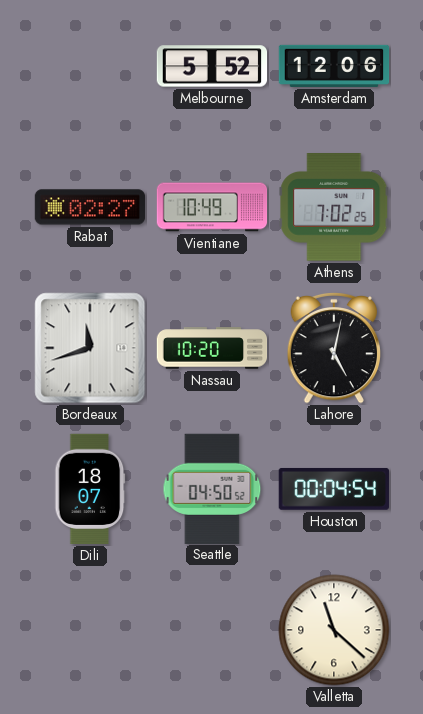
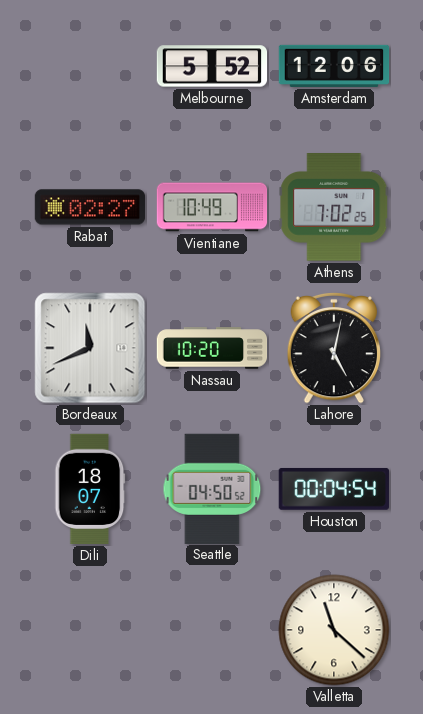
Bordeaux: 11:42 -> 11:41 (90, 348)
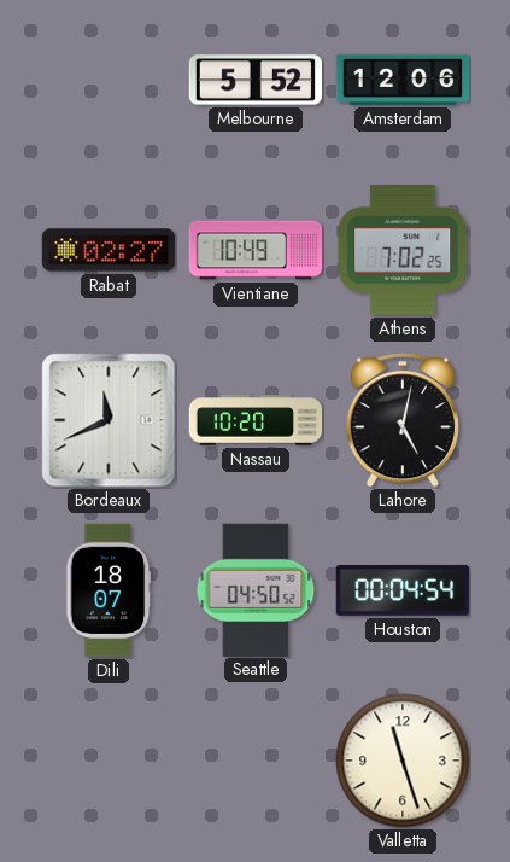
Valletta: 11:22 -> 11:27 (403, 761)
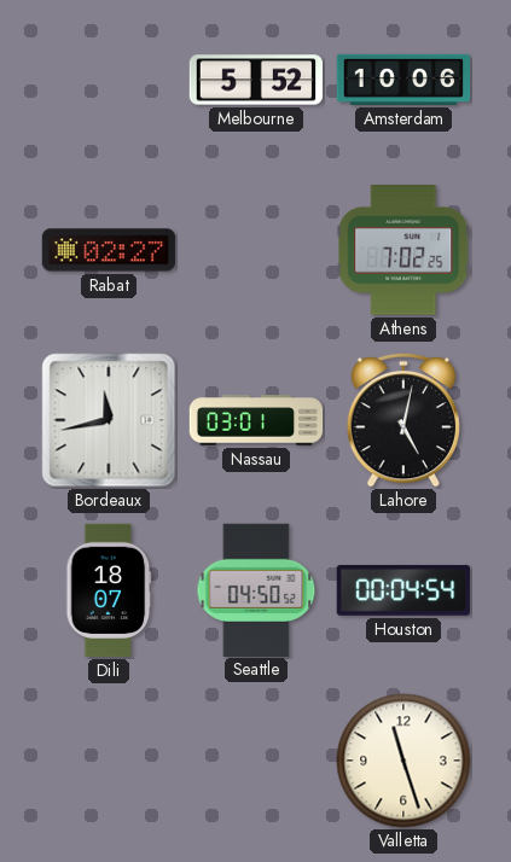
Amsterdam: 12:06 -> 10:06 (403, 80)
Vientiane: 10:49 -> none (256, 250)
Bordeaux: 11:41 -> 11:43 (109, 420)
Nassau: 10:20 -> 03:01 (256, 420)
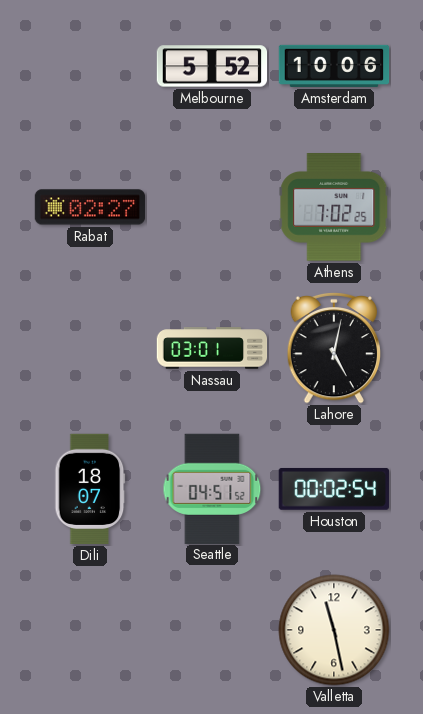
Bordeaux: 11:43 -> none (109, 420)
Seattle: 04:50 -> 04:51 (212, 488)
Houston: 00:04 -> 00:02 (333, 489)
Valletta: 11:27 -> 11:28 (334, 630)
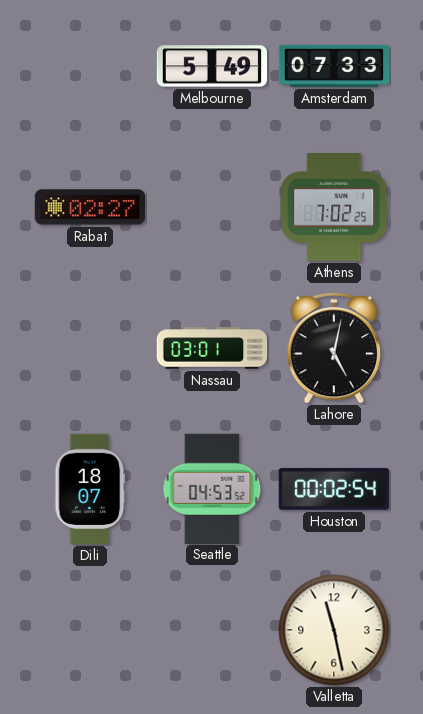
Melbourne: 5:52 -> 5:49 (212, 66)
Amsterdam: 10:06 -> 07:33 (334, 66)
Seattle: 04:51 -> 04:53 (212, 488)
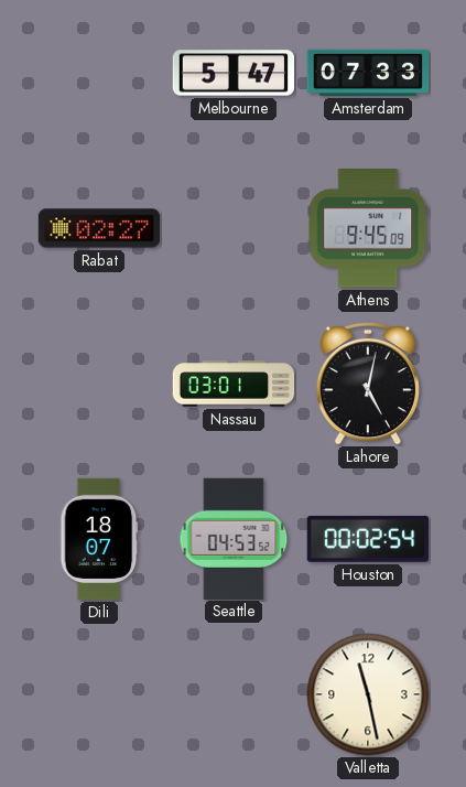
Melbourne: 5:49 -> 5:47 (234, 73)
Athens: 7:02 -> 9:45 (368, 228)
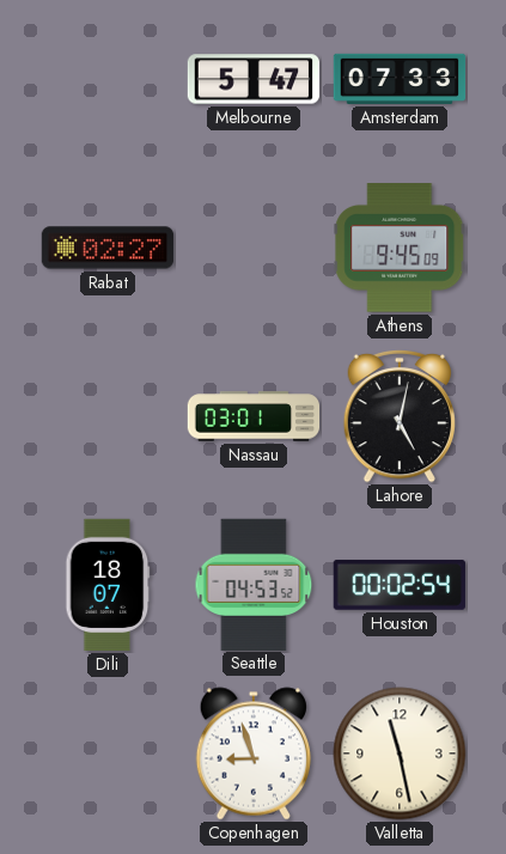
Copenhagen: none -> 8:57 (254, 754)
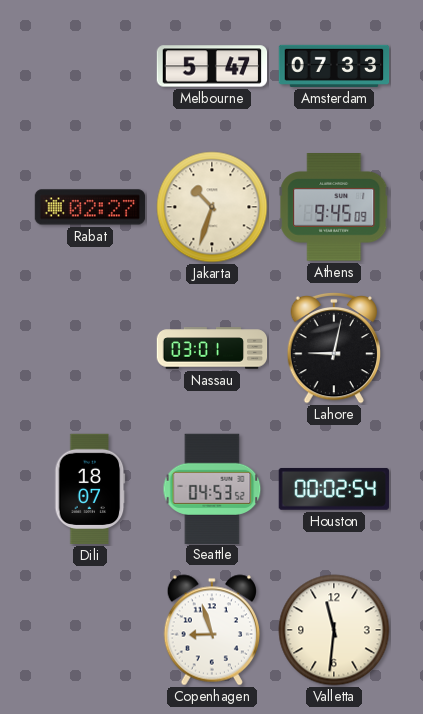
Jakarta: none -> 10:33 (212, 207)
Lahore: 5:02 -> 9:02 (333, 348)
Valletta: 11:28 -> 11:31 (334, 630)
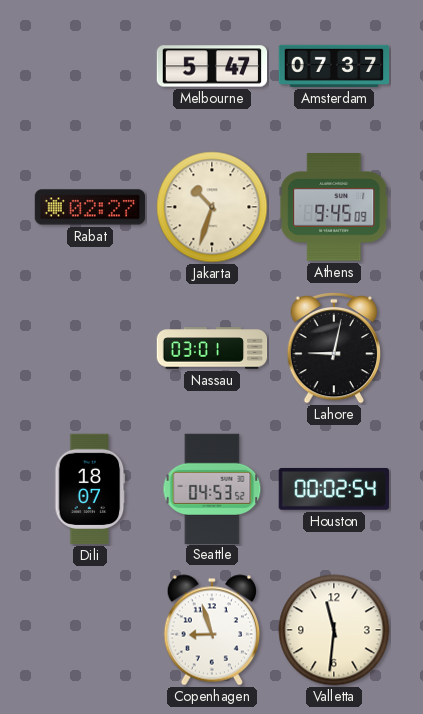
Amsterdam: 07:33 -> 07:37 (334, 66)
